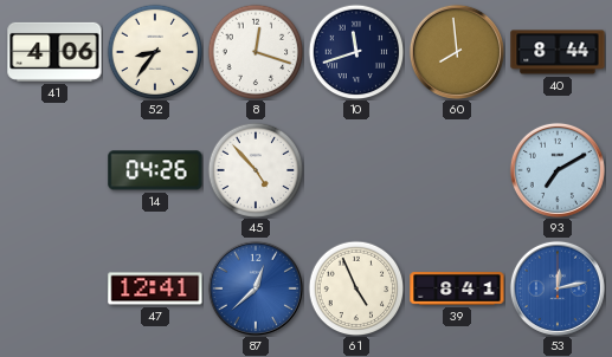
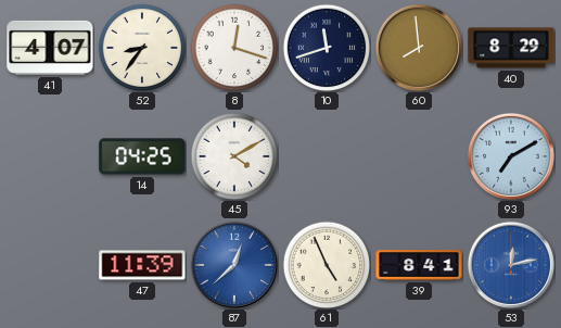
41: 4:06 -> 4:07 (50, 48)
40: 8:44 -> 8:29 (511, 48)
14: 04:26 -> 04:25 (142, 156)
45: 4:53 -> 4:10 (234, 156)
47: 12:41 -> 11:39 (142, 265)
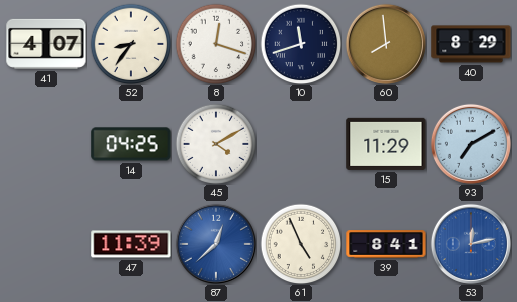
15: none -> 11:29 (386, 144)
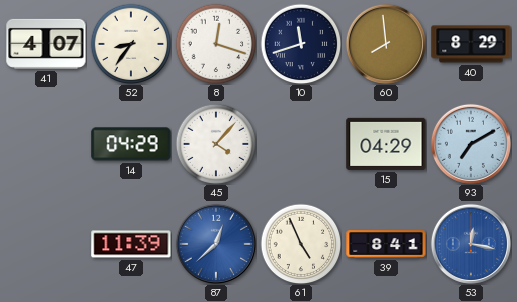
14: 04:25 -> 04:29 (131, 144)
45: 4:10 -> 4:07 (216, 144)
15: 11:29 -> 04:29 (386, 144)
53: 12:13 -> 12:17 (471, 244)
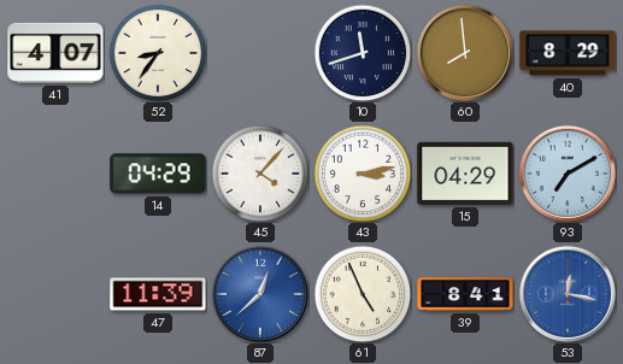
8: 12:18 -> none (216, 44)
43: none -> 3:13 (363, 174)
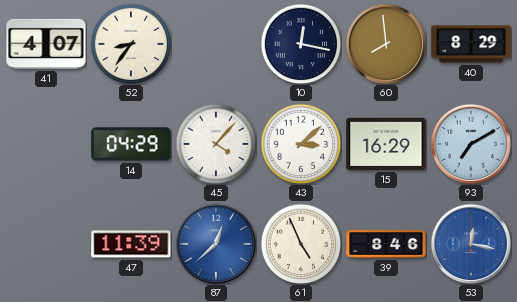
10: 11:42 -> 12:17 (301, 44)
43: 3:13 -> 3:08 (301, 144)
15: 04:29 -> 16:29 (386, 144)
39: 8:41 -> 8:46 (386, 244)
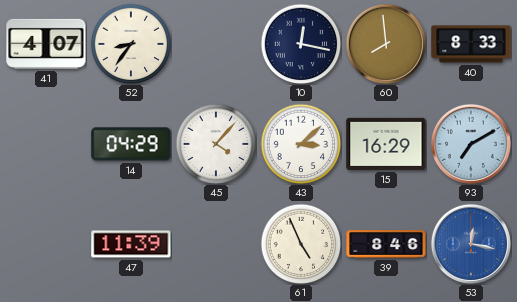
40: 8:29 -> 8:33 (471, 44)
87: 12:38 -> none (216, 244)
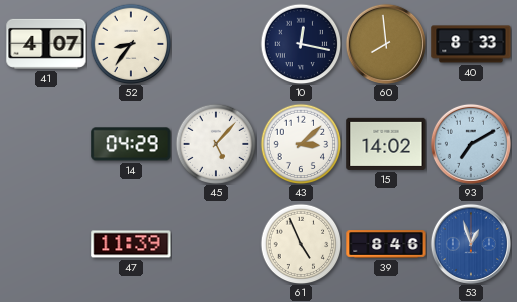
45: 4:07 -> 5:07 (216, 144)
15: 16:29 -> 14:02 (386, 144)
53: 12:17 -> 12:57 (471, 244)
